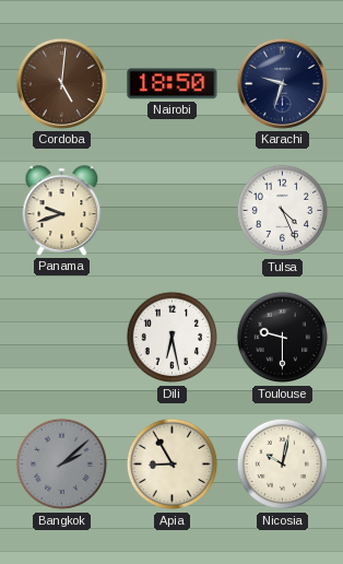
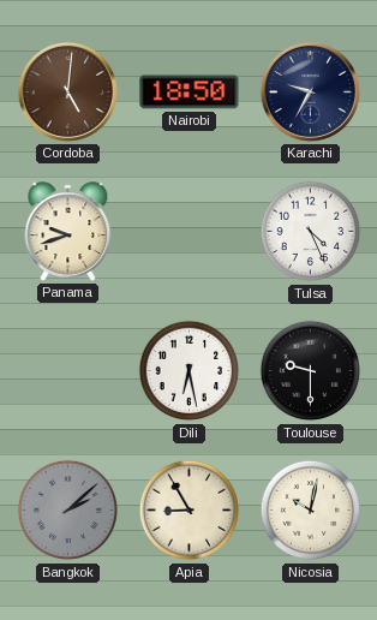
Karachi: 9:33 -> 9:35 (310, 91)
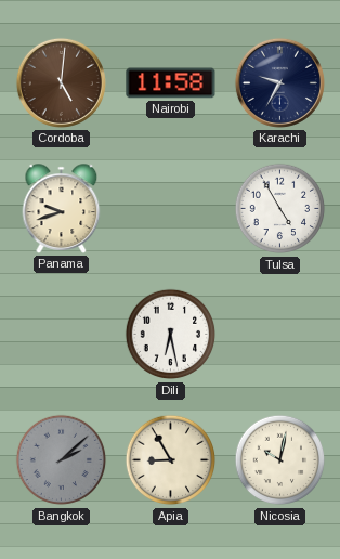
Nairobi: 18:50 -> 11:58 (171, 83)
Tulsa: 4:26 -> 4:55 (280, 209)
Toulouse: 9:30 -> none (311, 371)
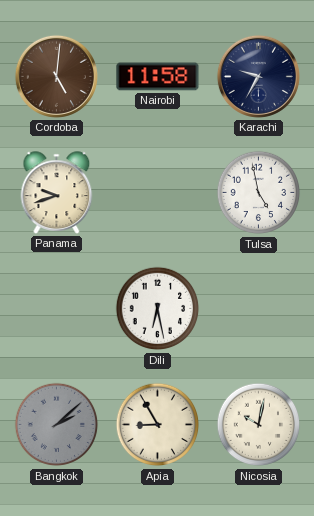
Tulsa: 4:55 -> 4:58 (259, 193)
